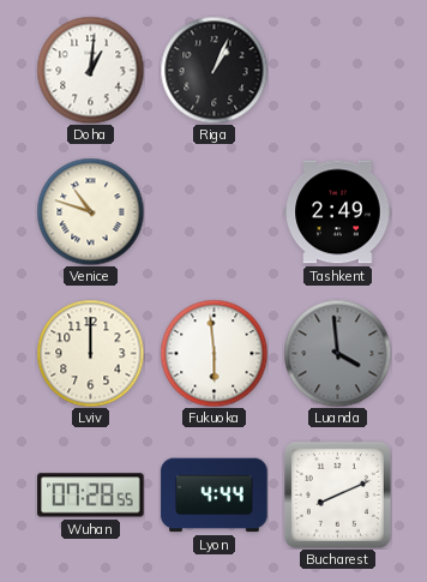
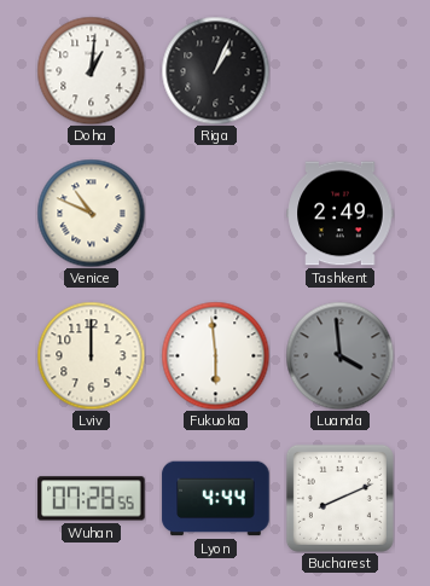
Venice: 10:48 -> 10:49 (91, 213)
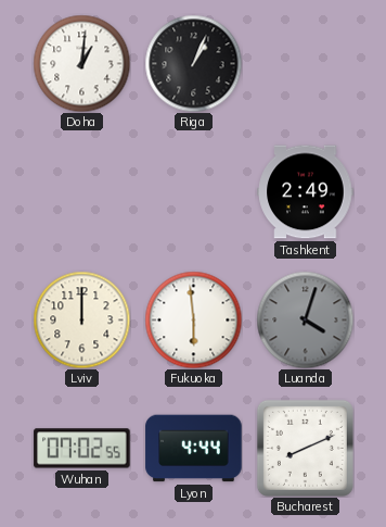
Venice: 10:49 -> none (91, 213)
Luanda: 3:59 -> 4:03 (305, 319)
Wuhan: 07:28 -> 07:02 (82, 449)
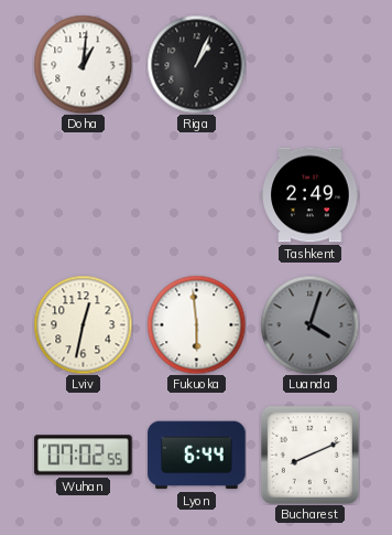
Lviv: 12:00 -> 12:32 (83, 324)
Lyon: 4:44 -> 6:44 (197, 456)
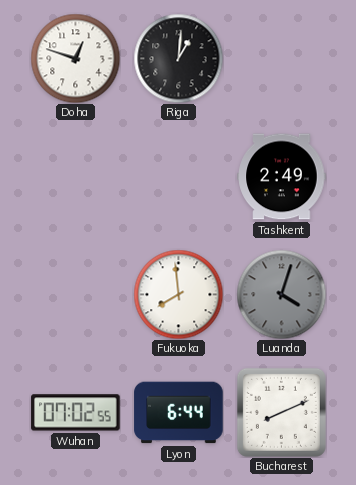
Doha: 1:01 -> 12:48 (75, 58)
Riga: 1:04 -> 1:01 (178, 58)
Lviv: 12:32 -> none (83, 324)
Fukuoka: 5:59 -> 7:59 (178, 294)
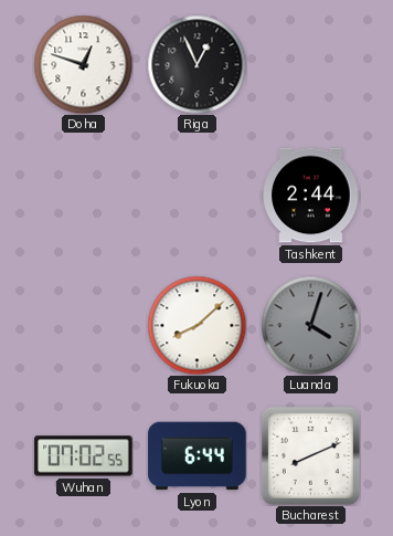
Riga: 1:01 -> 12:56 (197, 64)
Tashkent: 2:49 -> 2:44 (311, 196)
Fukuoka: 7:59 -> 8:08 (197, 325)
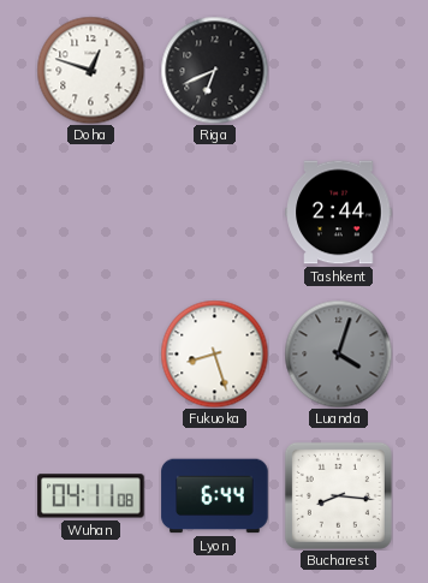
Riga: 12:56 -> 6:41 (214, 70)
Fukuoka: 8:08 -> 8:27 (214, 353)
Wuhan: 07:02 -> 04:11 (91, 496)
Bucharest: 8:11 -> 8:16 (338, 495)
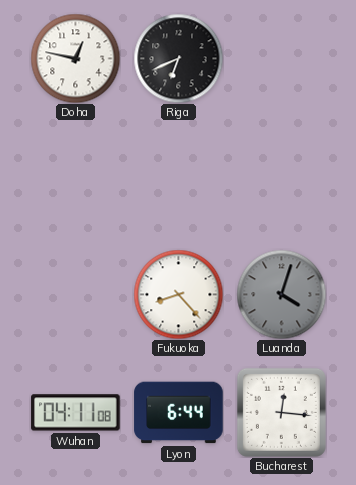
Doha: 12:48 -> 12:47 (75, 58)
Tashkent: 2:44 -> none (339, 213)
Fukuoka: 8:27 -> 8:23 (178, 294)
Bucharest: 8:16 -> 12:16 (281, 412)
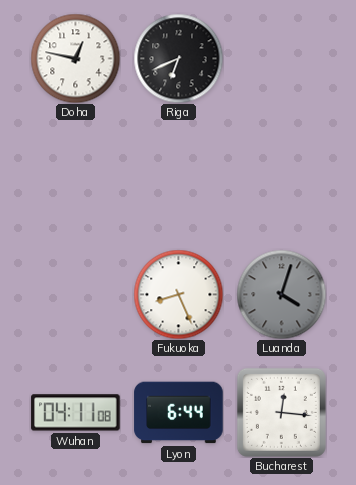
Fukuoka: 8:23 -> 8:26 (178, 294)
